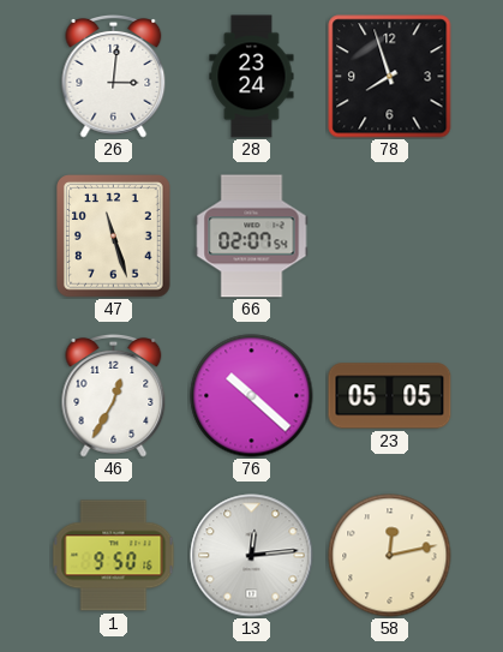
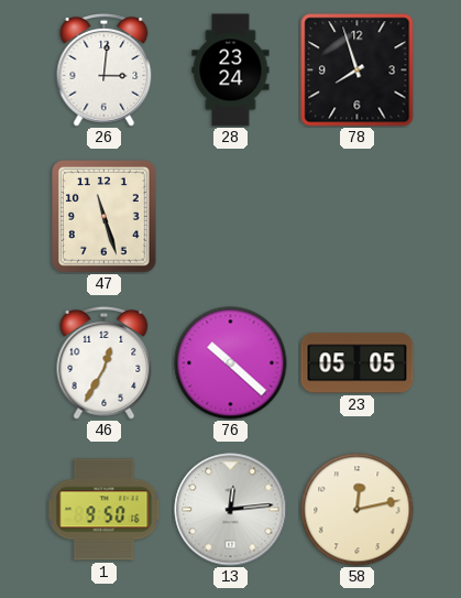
66: 02:07 -> none (252, 237)
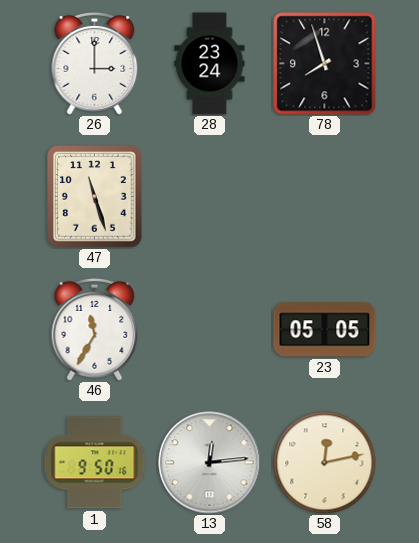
26: 3:01 -> 3:00 (95, 63)
46: 12:35 -> 11:35 (95, 329)
76: 10:22 -> none (231, 363)
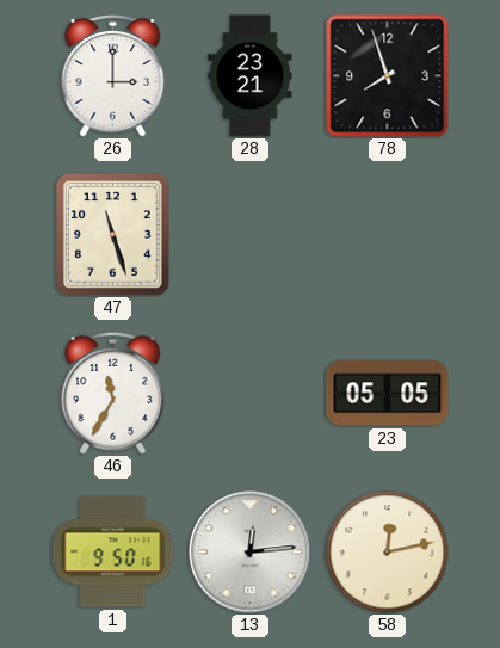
28: 23:24 -> 23:21 (251, 76)
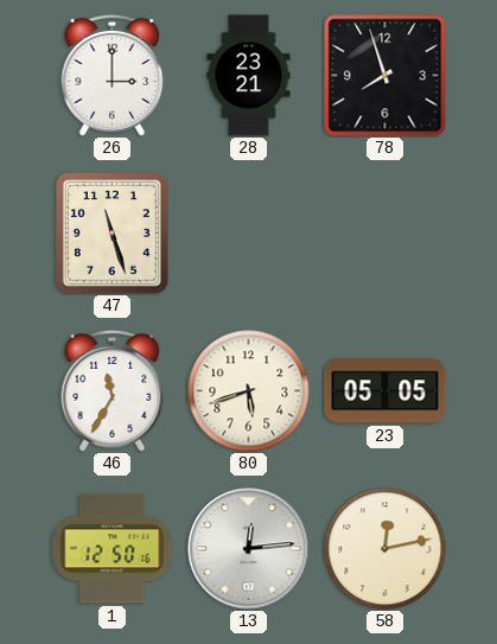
80: none -> 5:42 (249, 391)
1: 9:50 -> 12:50 (113, 549)
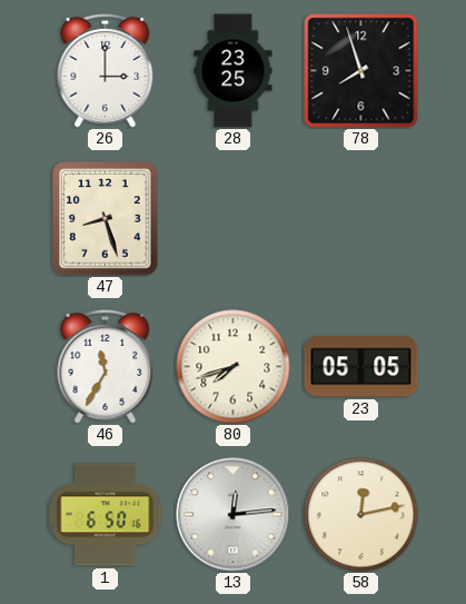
28: 23:21 -> 23:25 (234, 71)
47: 11:27 -> 8:27 (106, 219)
80: 5:42 -> 7:42 (234, 367)
1: 12:50 -> 6:50 (106, 515)
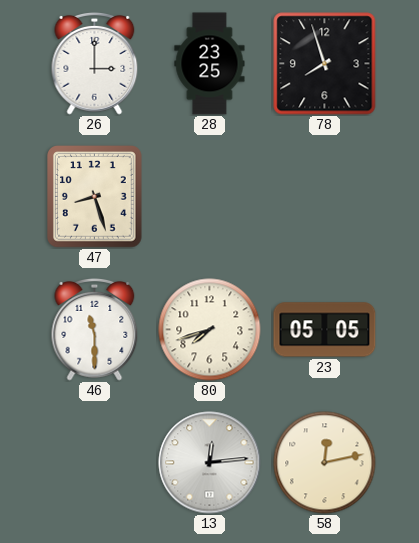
46: 11:35 -> 11:30 (95, 329)
1: 6:50 -> none (106, 515)
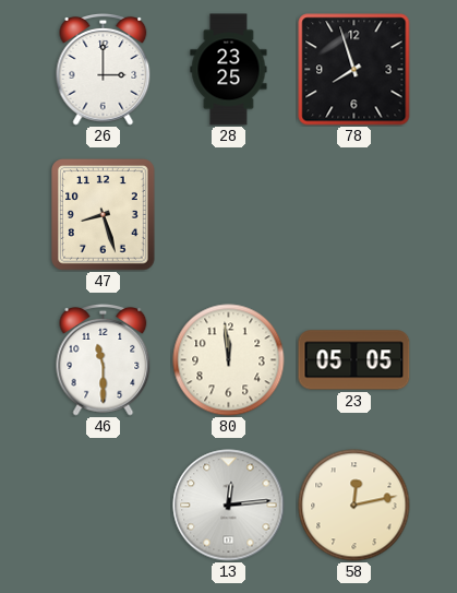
80: 7:42 -> 11:59 (229, 360)
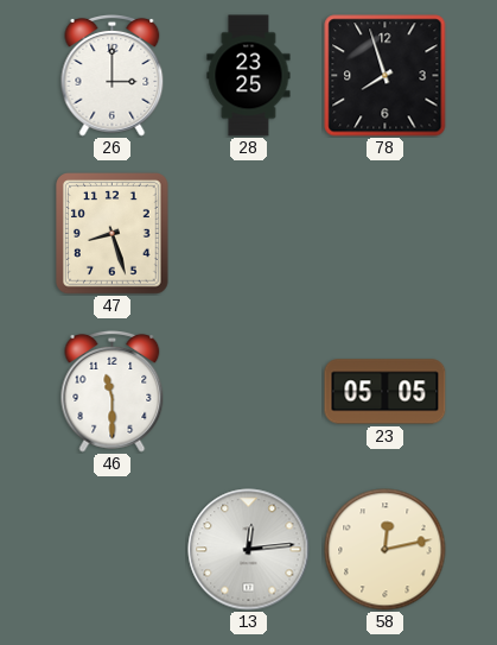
80: 11:59 -> none (229, 360)
